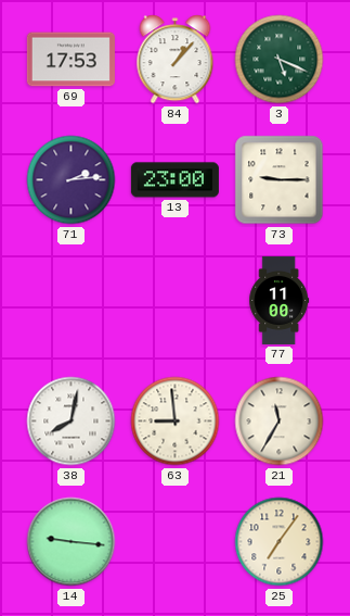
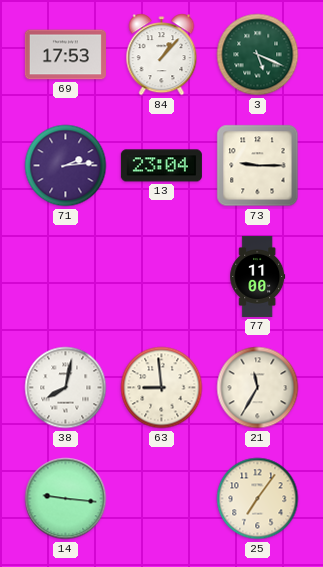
13: 23:00 -> 23:04 (161, 166)
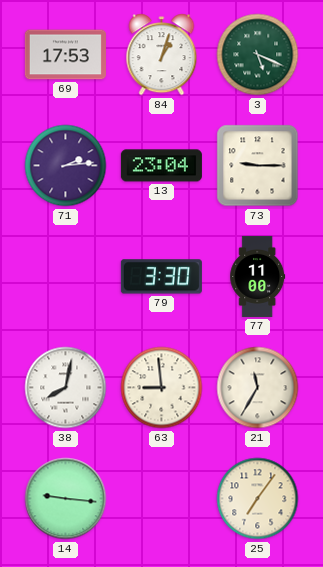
84: 1:07 -> 1:03 (162, 55)
79: none -> 3:30 (161, 277)
